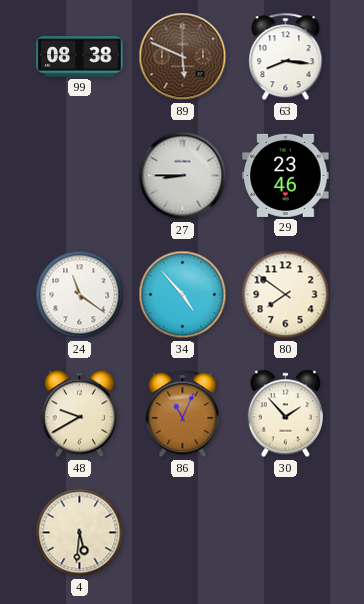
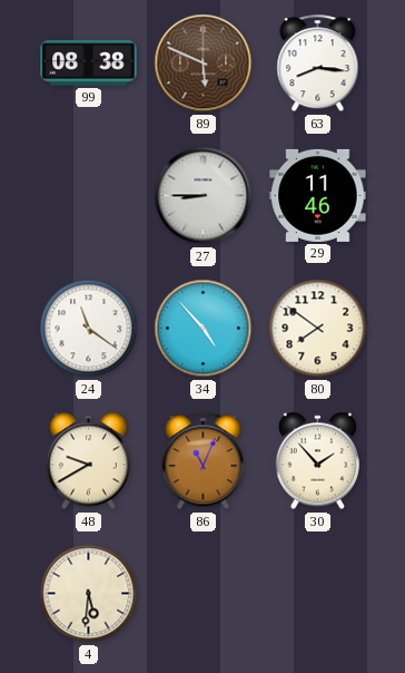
29: 23:46 -> 11:46 (318, 195)
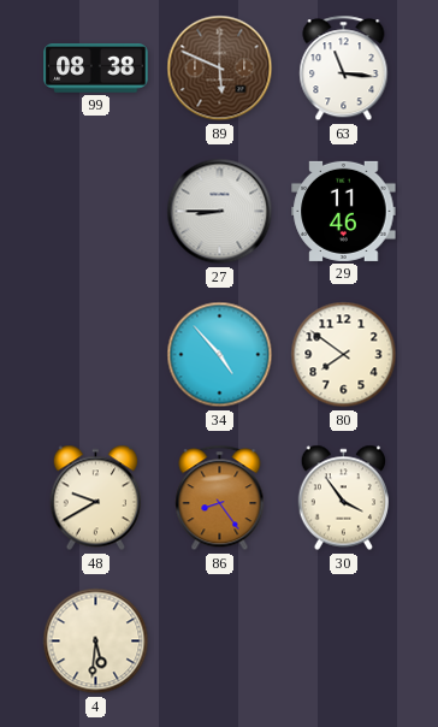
63: 8:16 -> 11:16 (344, 69)
24: 11:21 -> none (89, 329)
86: 11:04 -> 8:24 (220, 498)
30: 1:53 -> 3:54 (343, 498)
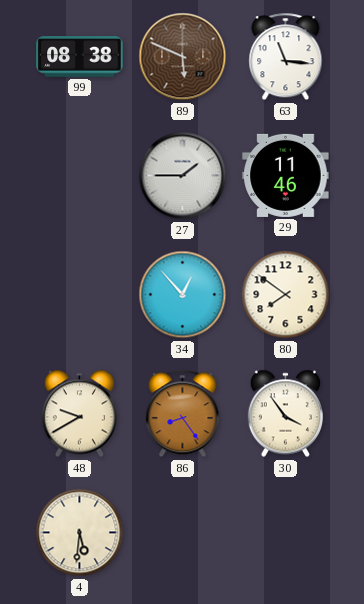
27: 8:45 -> 1:45 (183, 176)
34: 4:53 -> 12:53 (183, 295)
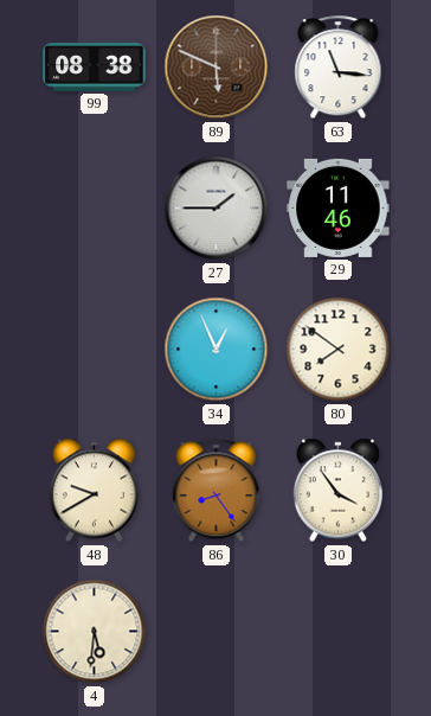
34: 12:53 -> 12:56 (217, 350)
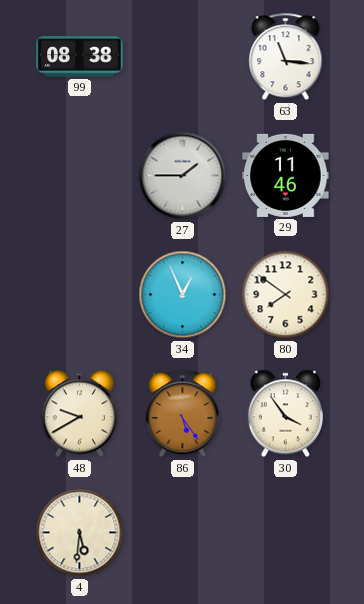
89: 5:49 -> none (217, 68)
86: 8:24 -> 5:24 (183, 414)
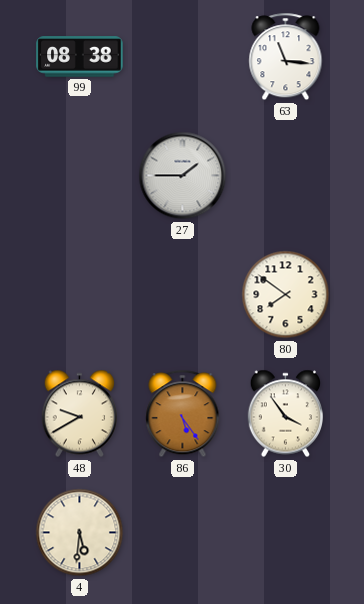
29: 11:46 -> none (286, 175)
34: 12:56 -> none (183, 295)
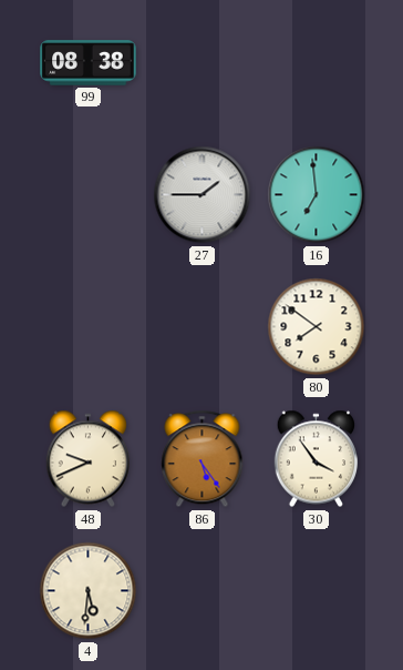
63: 11:16 -> none (286, 57)
16: none -> 6:59 (317, 195)
48: 9:40 -> 9:41 (87, 459)
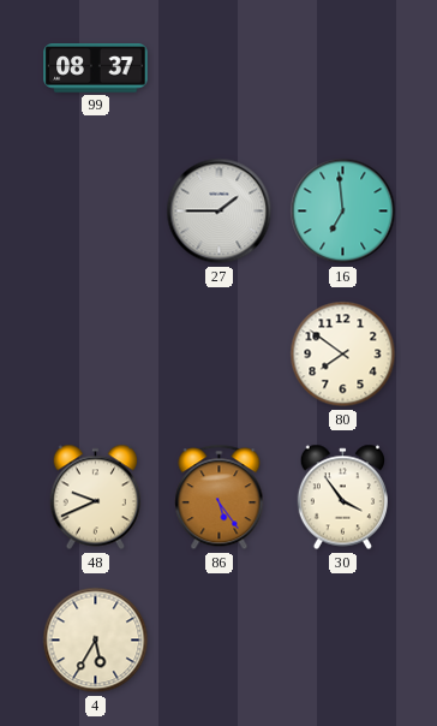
99: 08:38 -> 08:37 (96, 69)
4: 5:31 -> 5:35 (96, 641)
